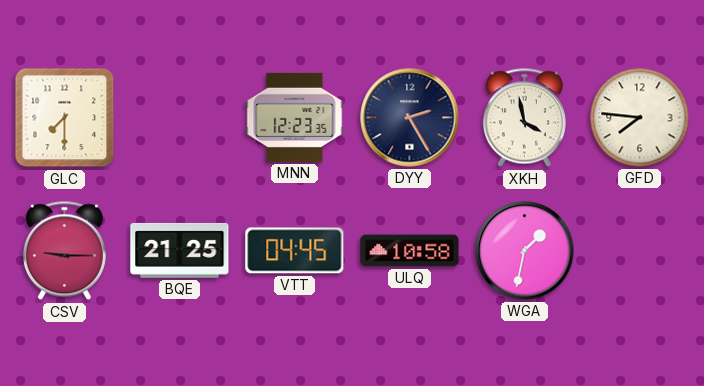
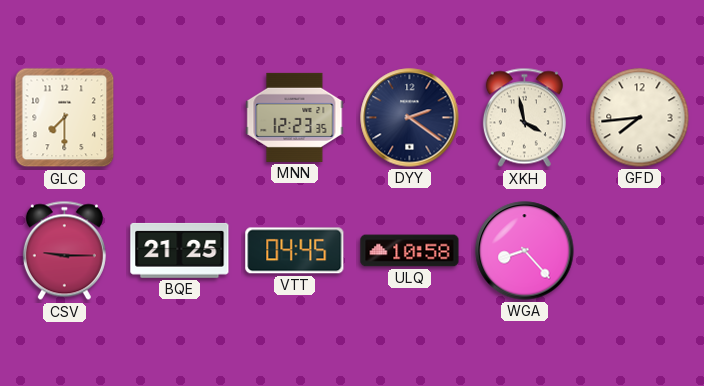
DYY: 2:25 -> 2:21 (410, 118)
GFD: 7:46 -> 7:44 (640, 118)
WGA: 1:32 -> 8:23 (525, 251)
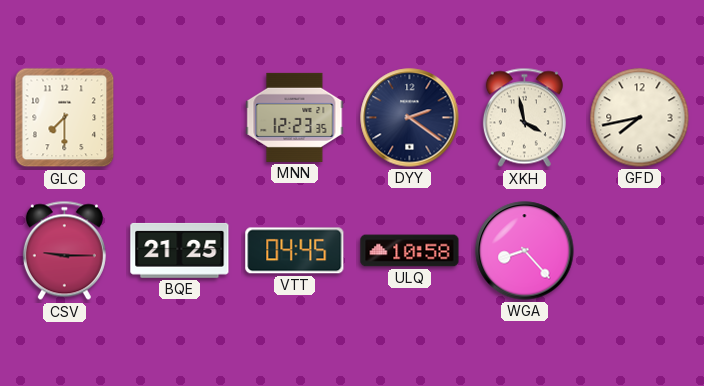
GFD: 7:44 -> 7:43 (640, 118)
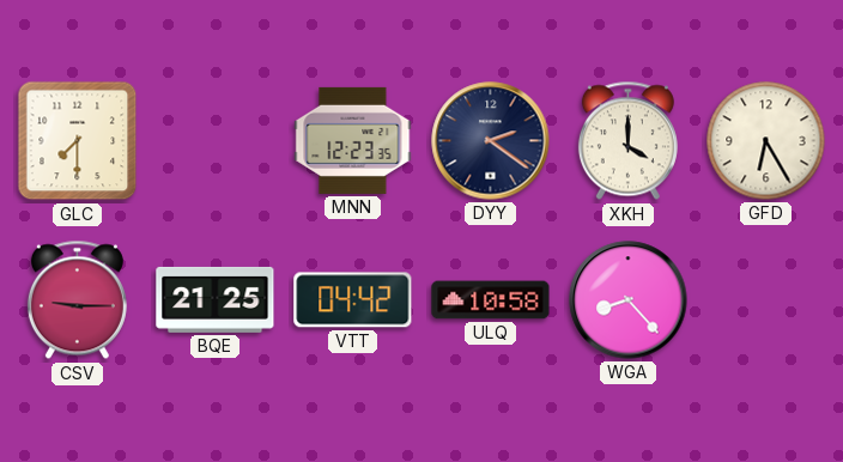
XKH: 3:58 -> 4:00 (627, 141)
GFD: 7:43 -> 6:25 (766, 141)
VTT: 04:45 -> 04:42 (353, 300)
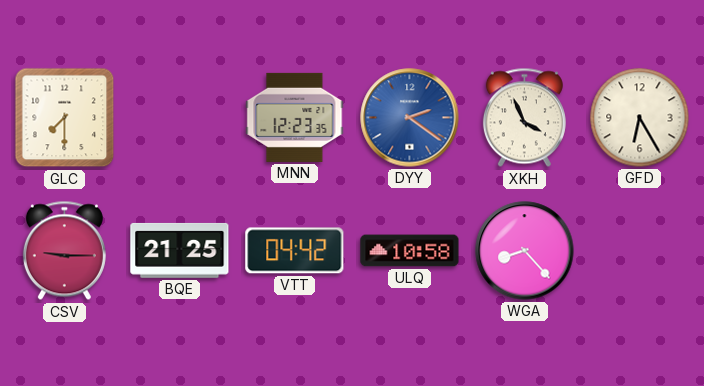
DYY dial: navy -> blue (410, 118)
XKH: 4:00 -> 3:56 (524, 118)
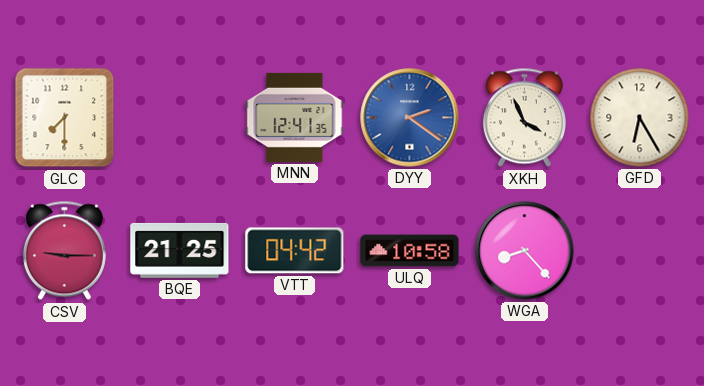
MNN: 12:23 -> 12:41 (295, 117)
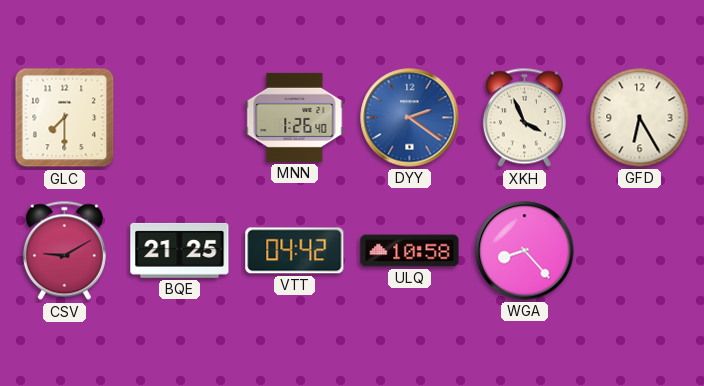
MNN: 12:41 -> 1:26 (295, 117)
CSV: 9:15 -> 9:10 (64, 251)
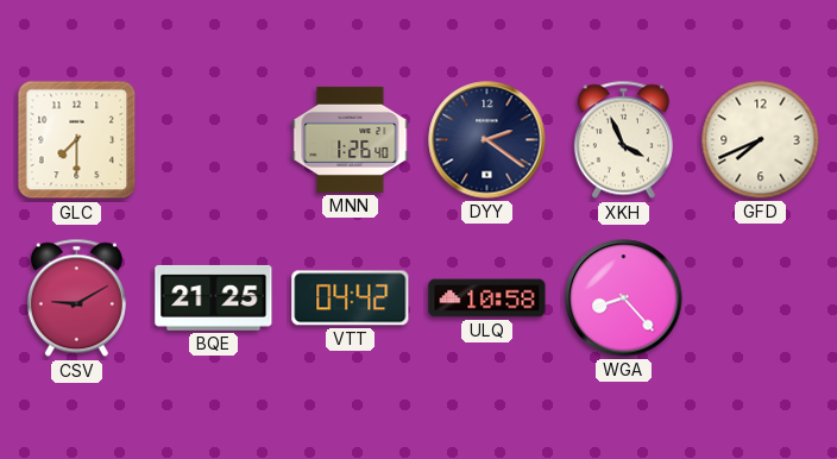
DYY dial: blue -> navy (487, 140)
GFD: 6:25 -> 7:41 (761, 140)
